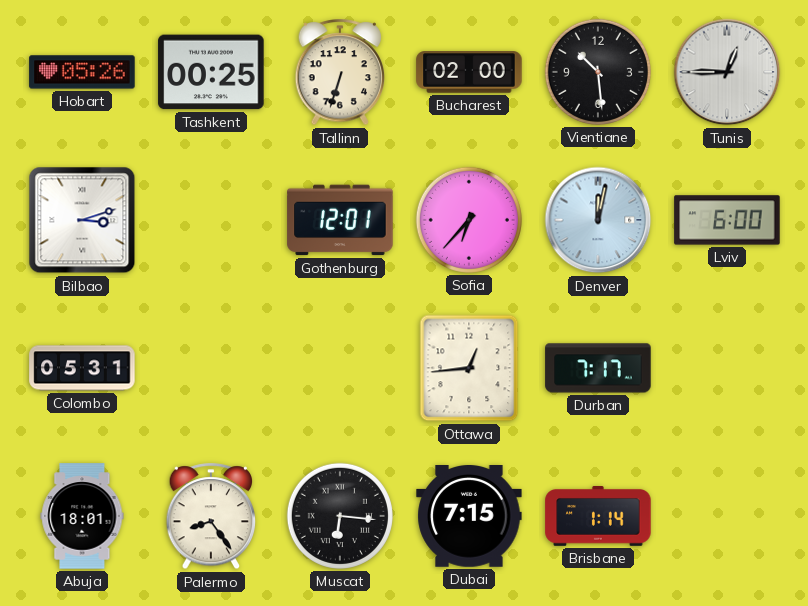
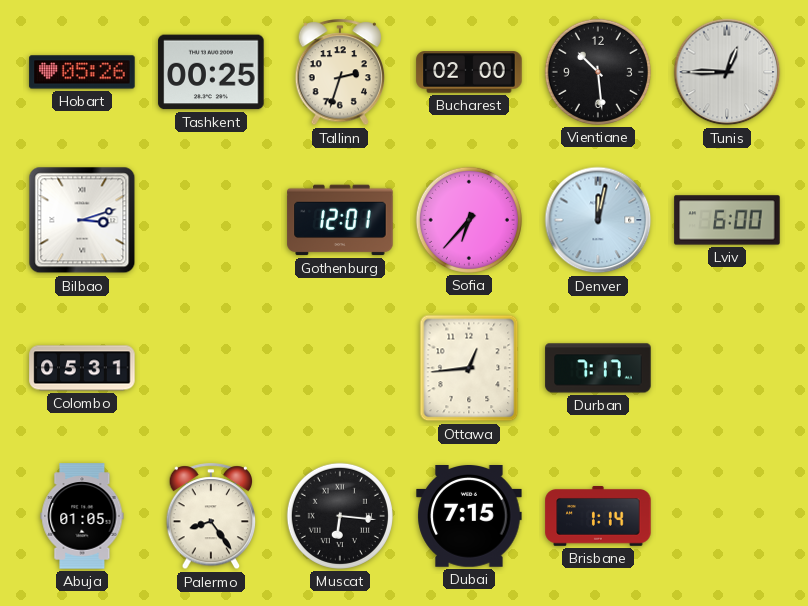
Tallinn: 6:33 -> 2:33 (340, 73)
Abuja: 18:01 -> 01:05 (82, 516)
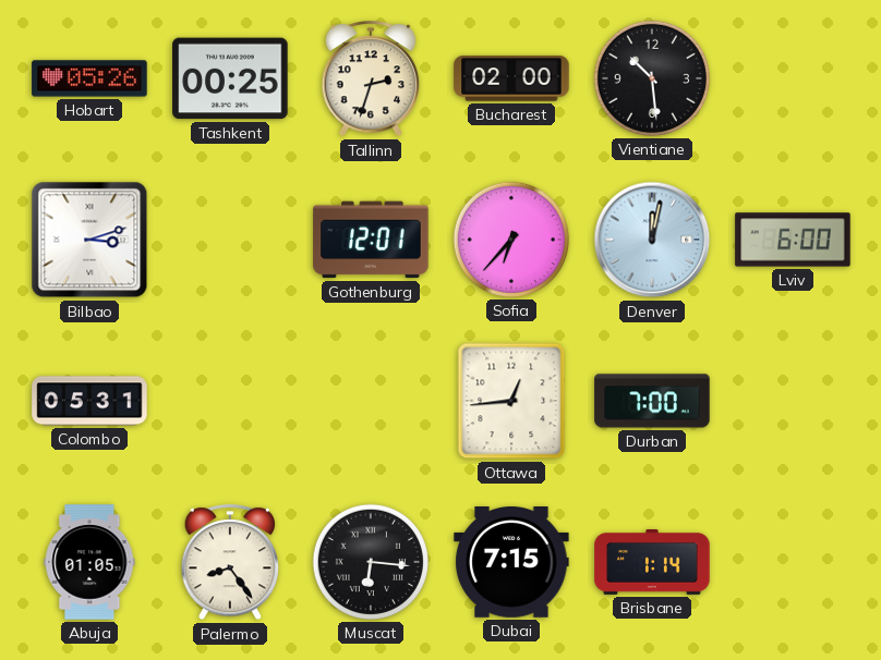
Tunis: 12:45 -> none (727, 72)
Durban: 7:17 -> 7:00 (652, 401)
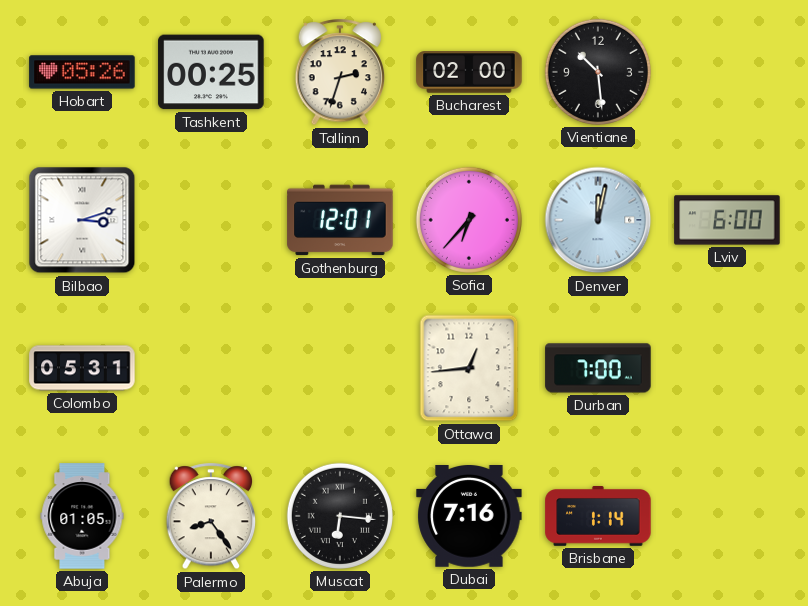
Dubai: 7:15 -> 7:16 (469, 517)
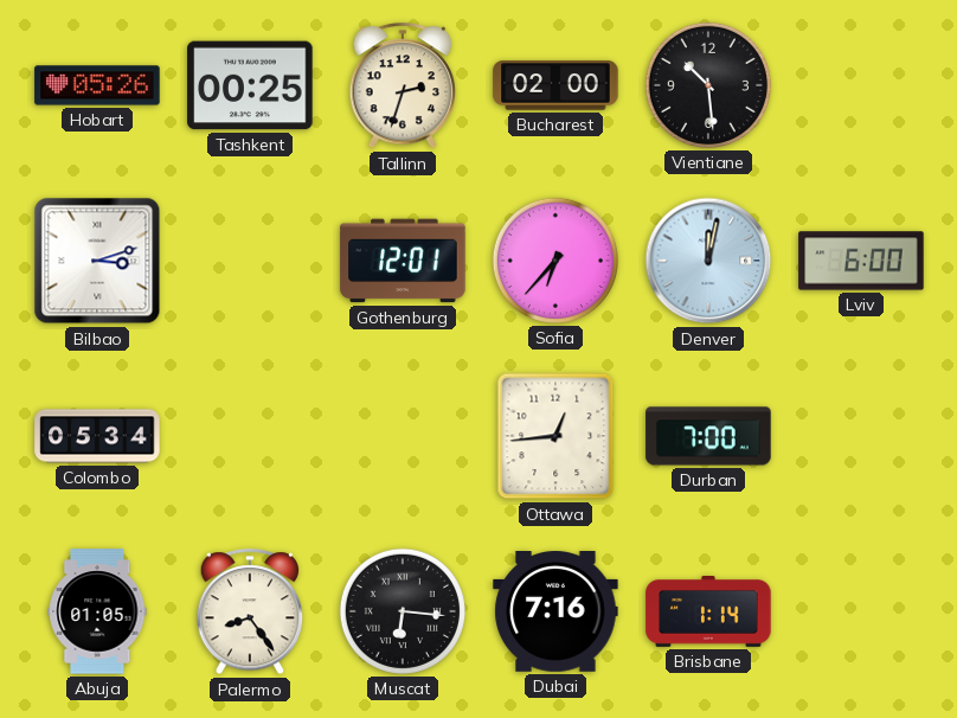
Colombo: 05:31 -> 05:34 (97, 436)
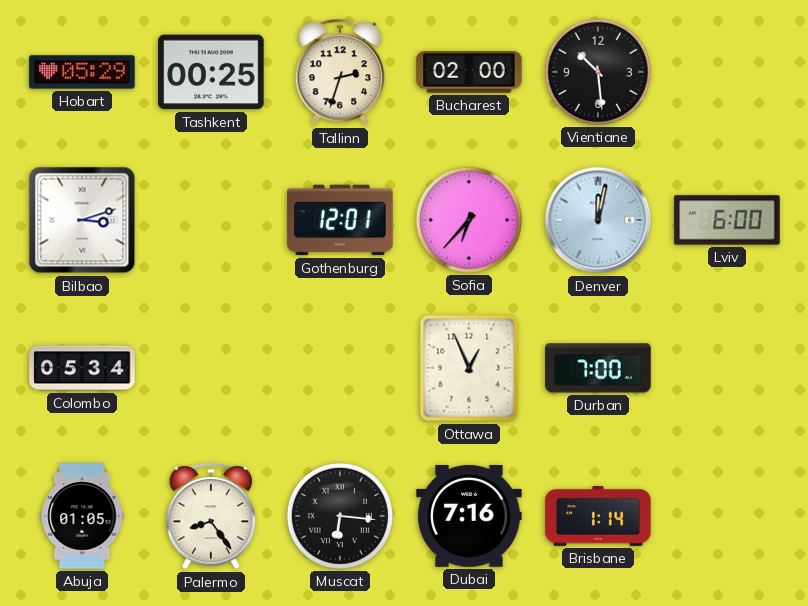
Hobart: 05:26 -> 05:29 (82, 72)
Ottawa: 12:44 -> 12:56 (469, 368)
